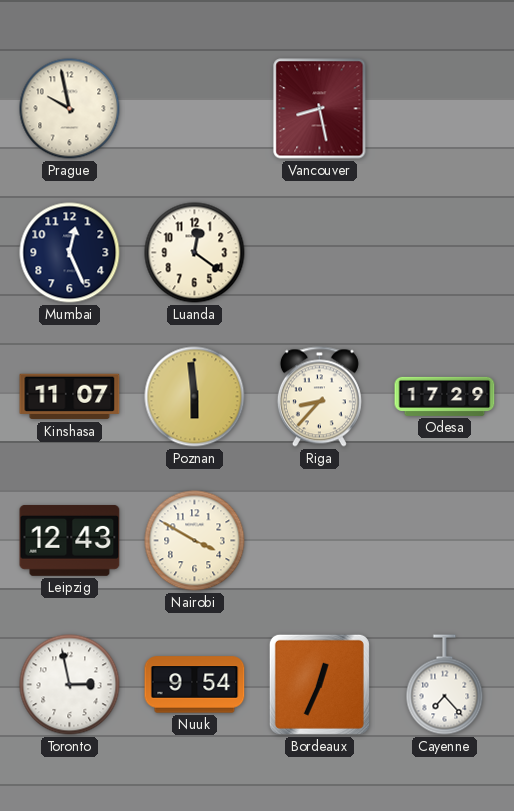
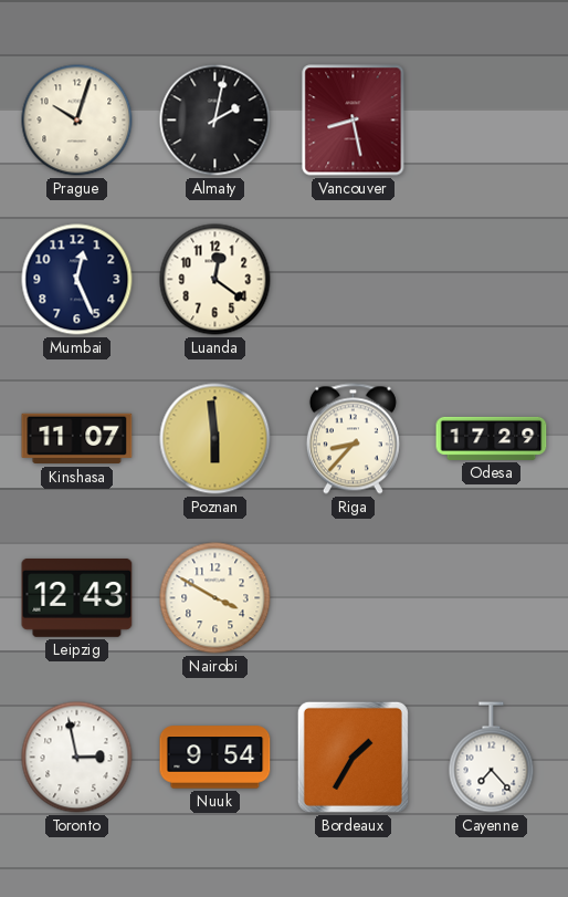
Prague: 9:58 -> 10:03 (77, 121)
Almaty: none -> 2:02 (215, 121)
Bordeaux: 12:34 -> 1:35 (353, 757)
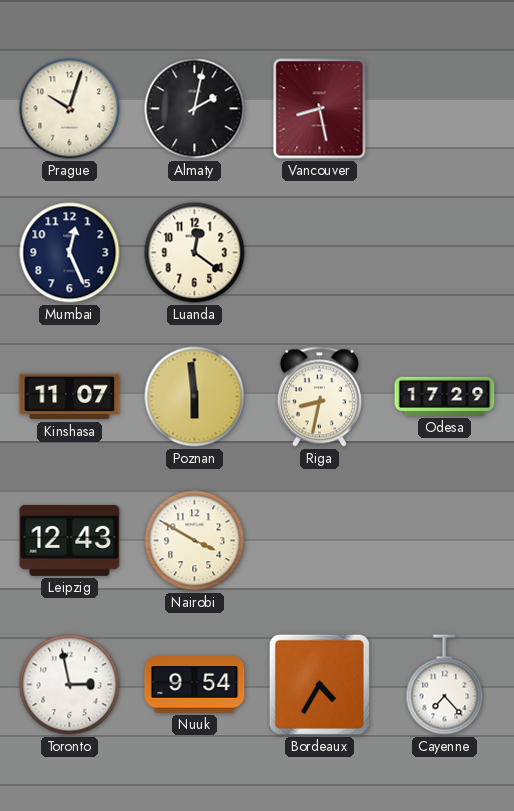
Riga: 8:37 -> 8:32 (319, 397)
Bordeaux: 1:35 -> 4:35 (319, 684)
